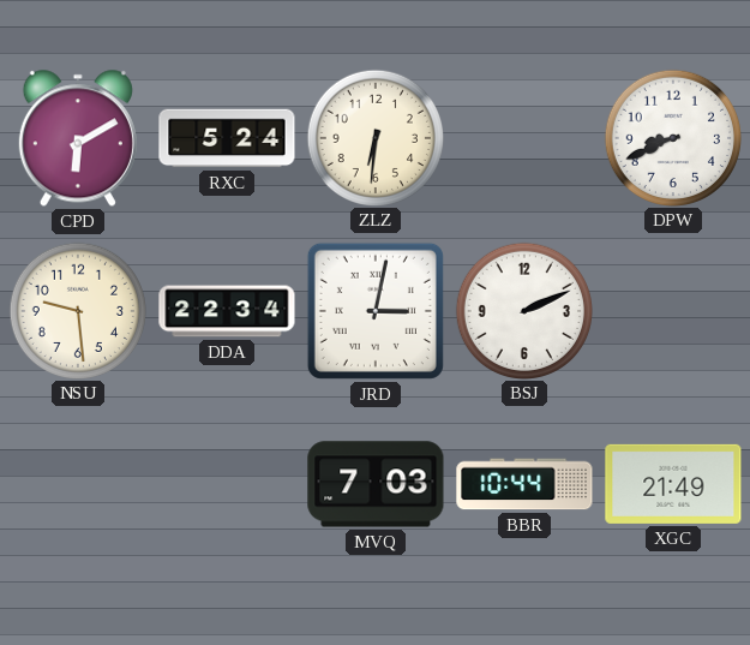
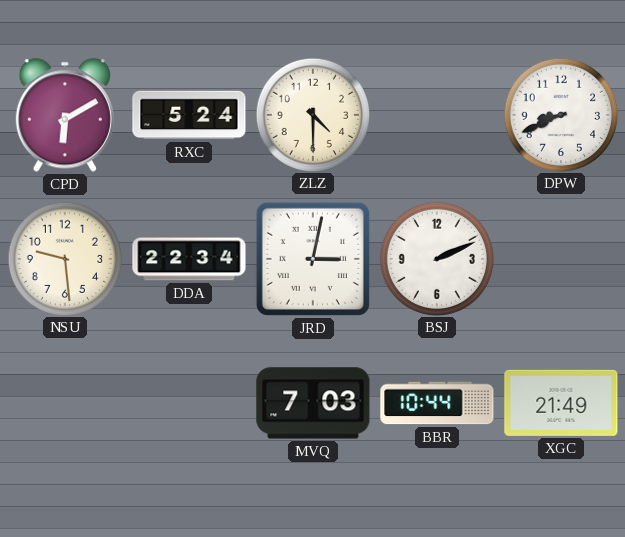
ZLZ: 6:31 -> 4:30 (312, 114)
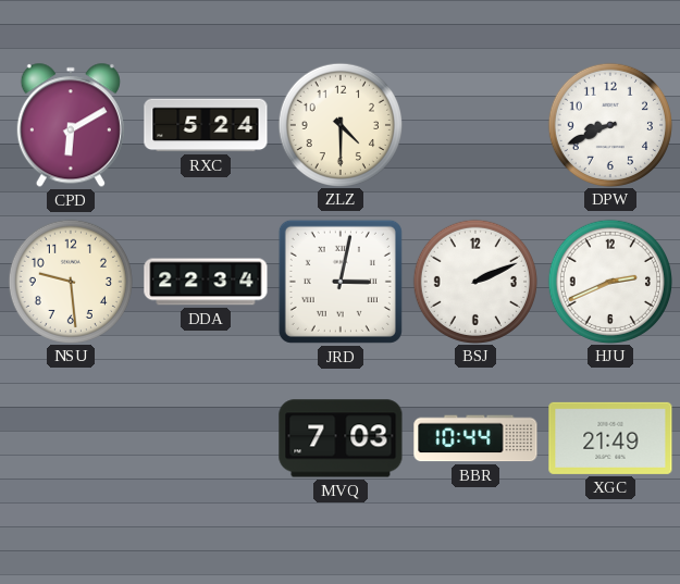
HJU: none -> 2:41 (609, 281)
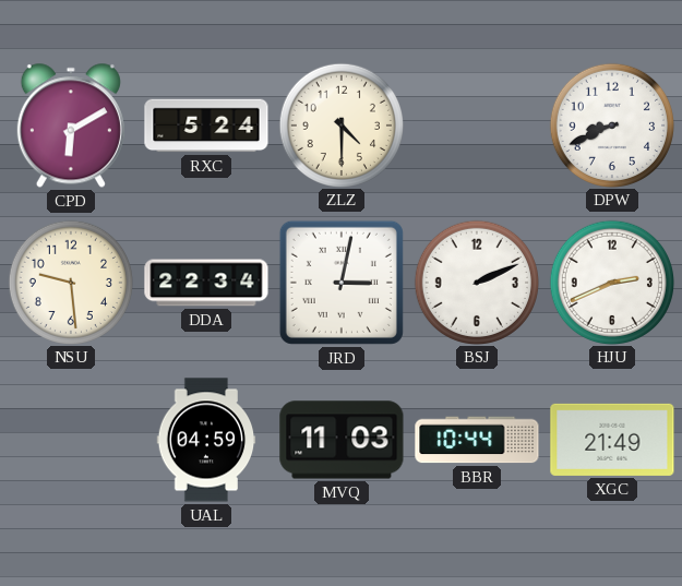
UAL: none -> 04:59 (206, 440)
MVQ: 7:03 -> 11:03 (342, 440)
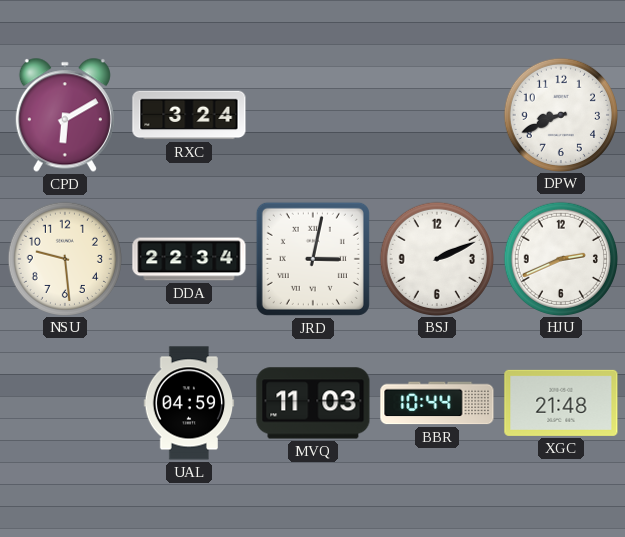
RXC: 5:24 -> 3:24 (189, 115)
ZLZ: 4:30 -> none (340, 124)
XGC: 21:49 -> 21:48 (561, 403)
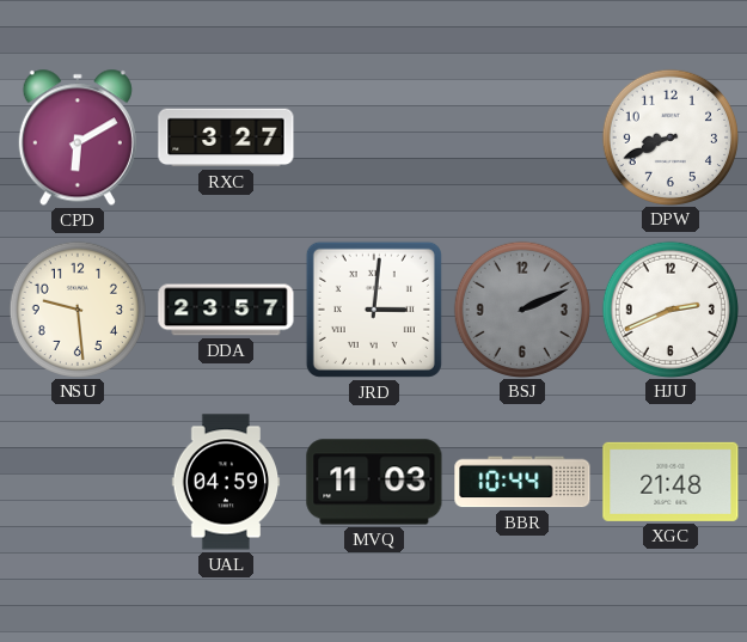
RXC: 3:24 -> 3:27 (226, 137)
DDA: 22:34 -> 23:57 (226, 310)
JRD: 3:02 -> 3:01 (374, 310)
BSJ dial: white -> grey (521, 308)
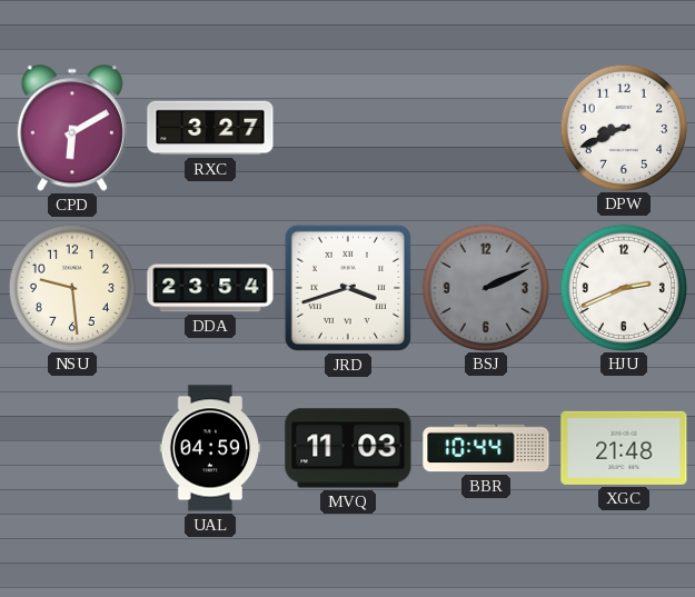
DDA: 23:57 -> 23:54 (210, 288)
JRD: 3:01 -> 3:42 (348, 288)
